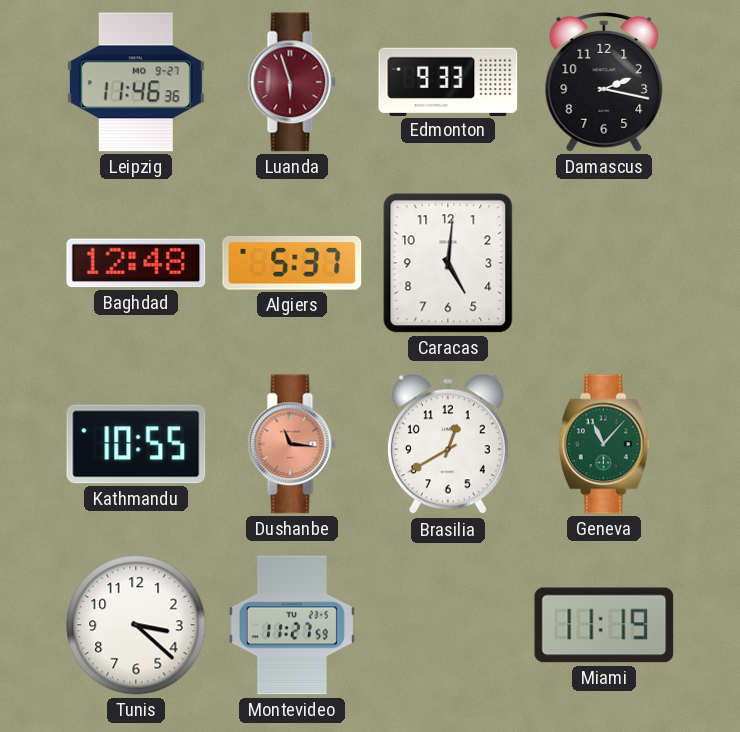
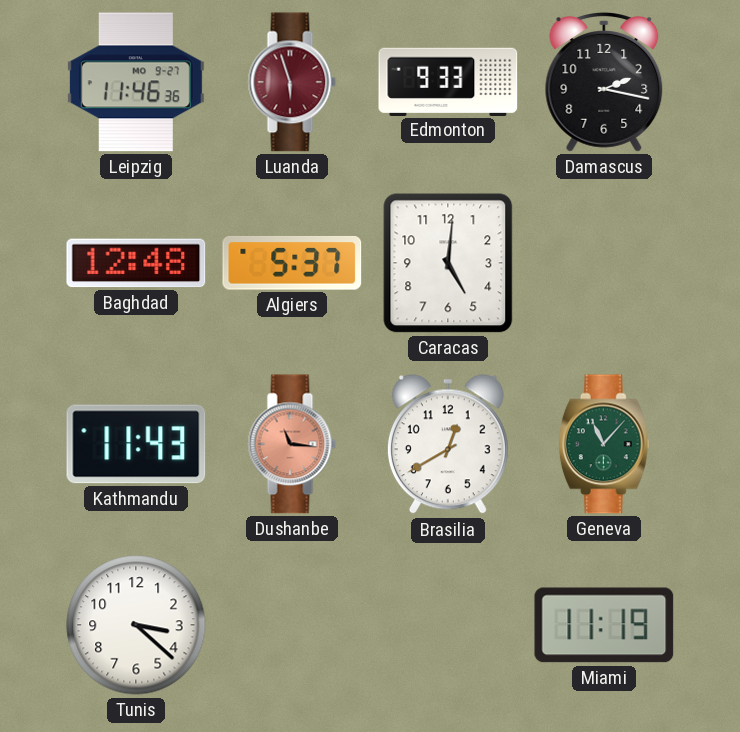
Kathmandu: 10:55 -> 11:43 (136, 444)
Montevideo: 11:27 -> none (292, 625)
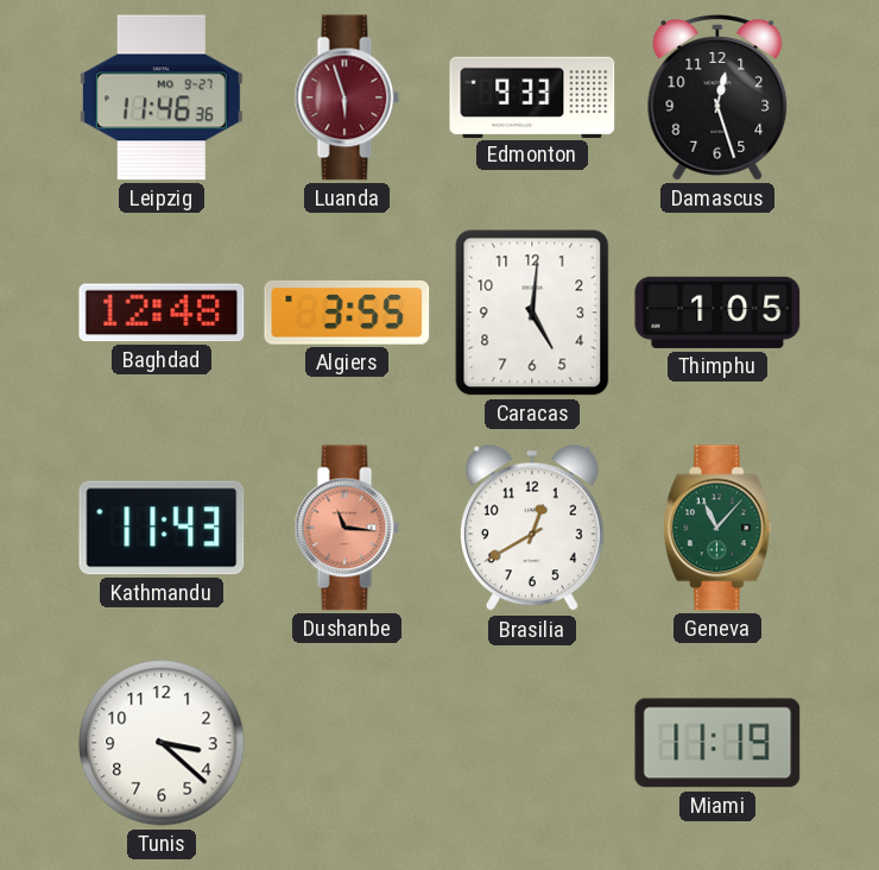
Damascus: 2:17 -> 12:27 (717, 99)
Algiers: 5:37 -> 3:55 (347, 313)
Thimphu: none -> 1:05 (717, 313)
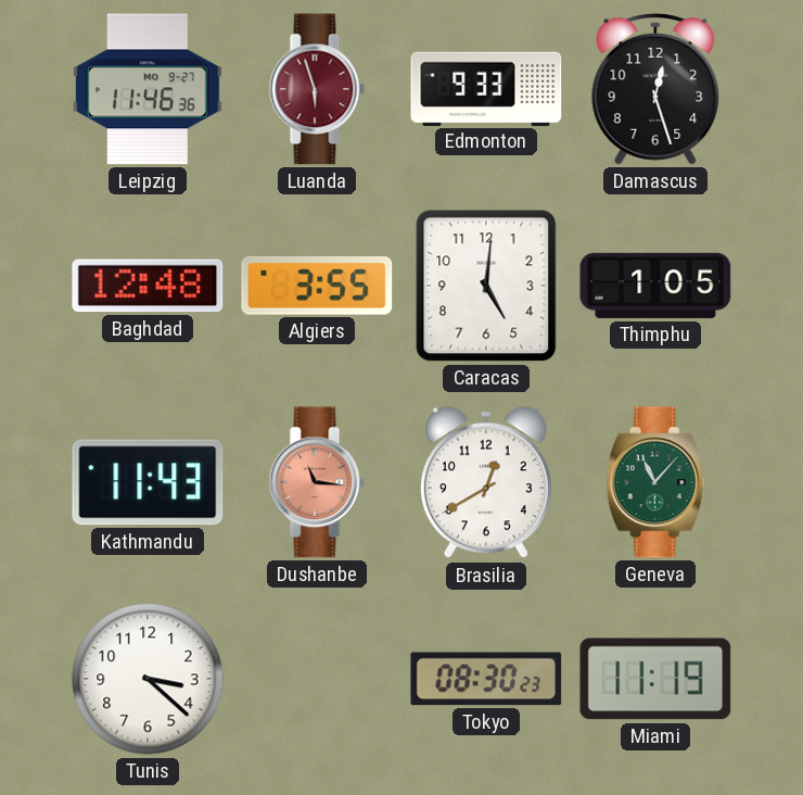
Tokyo: none -> 08:30 (486, 679)
